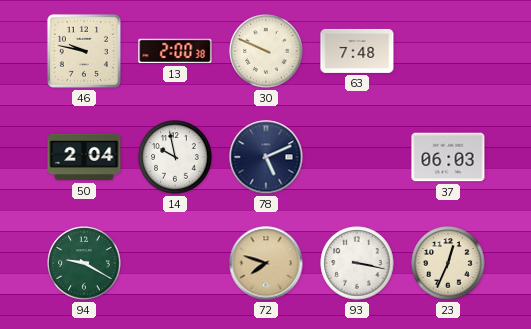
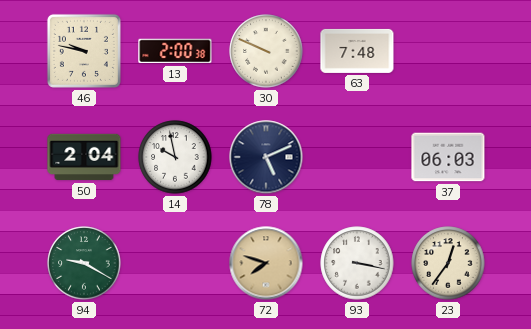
23: 12:34 -> 12:36 (448, 263)
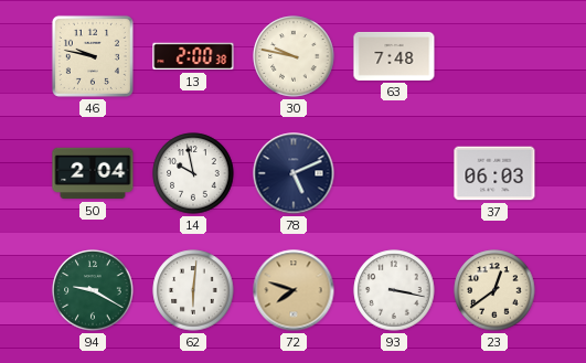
30: 9:49 -> 9:47 (294, 56)
62: none -> 6:01 (193, 290)
23: 12:36 -> 12:39 (494, 290)
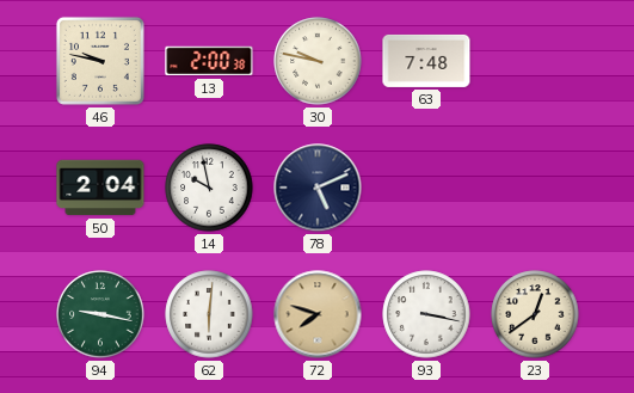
37: 06:03 -> none (494, 173)
94: 9:20 -> 9:17 (100, 314)
